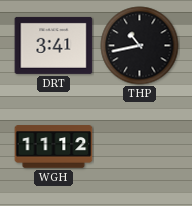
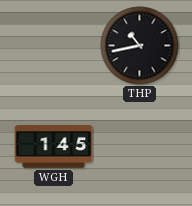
DRT: 3:41 -> none (54, 45)
WGH: 11:12 -> 1:45 (54, 147)
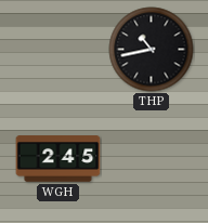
WGH: 1:45 -> 2:45 (58, 159)
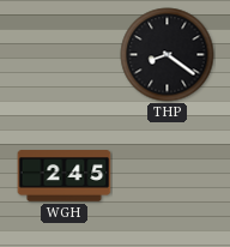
THP: 10:43 -> 8:21 (168, 55)
